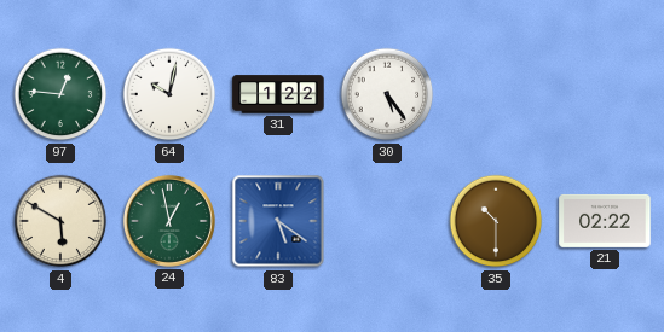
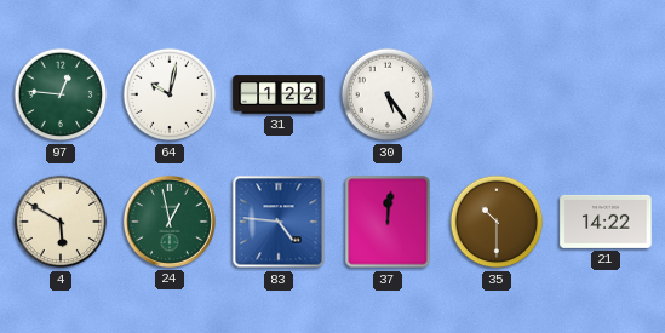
83: 5:21 -> 4:46 (279, 222)
37: none -> 12:01 (388, 222)
21: 02:22 -> 14:22 (606, 222)
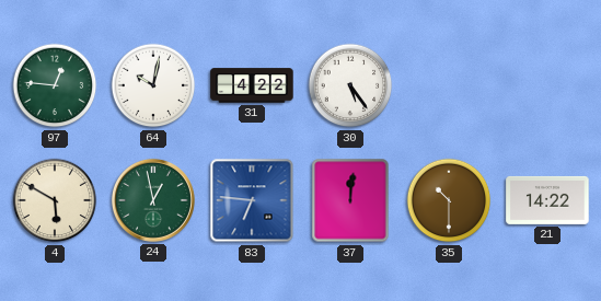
31: 1:22 -> 4:22 (252, 85)
83: 4:46 -> 6:46 (252, 200)
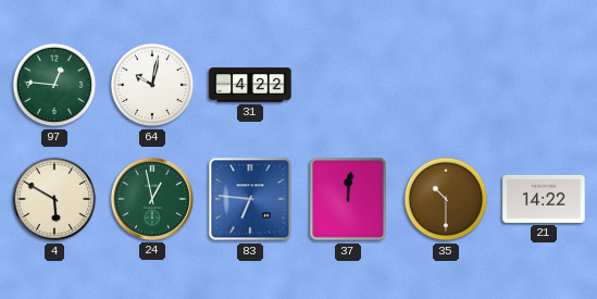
30: 5:24 -> none (350, 85)
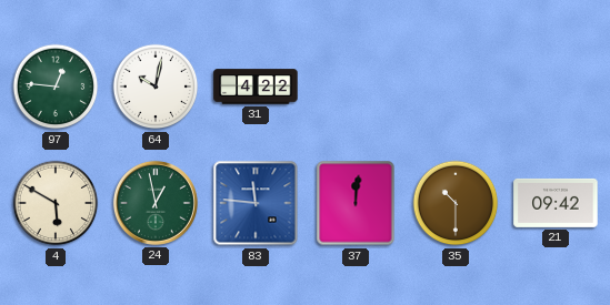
83: 6:46 -> 11:46 (256, 203)
21: 14:22 -> 09:42 (556, 203)
